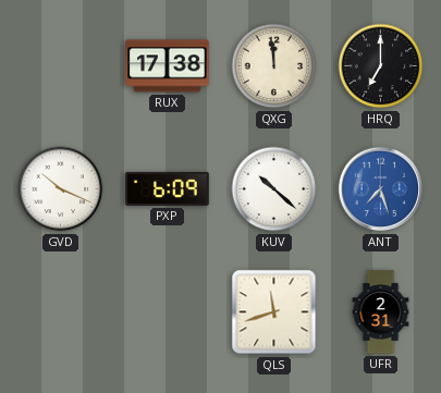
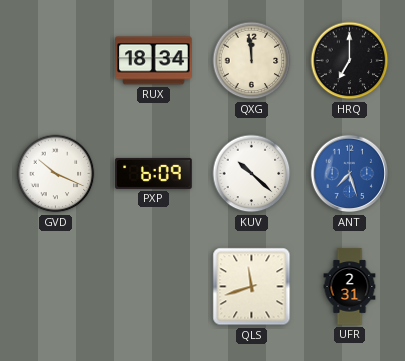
RUX: 17:38 -> 18:34 (154, 61)
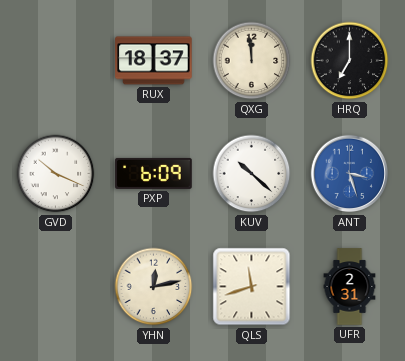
RUX: 18:34 -> 18:37 (154, 61)
ANT: 7:27 -> 3:27 (350, 174)
YHN: none -> 12:13 (154, 287)
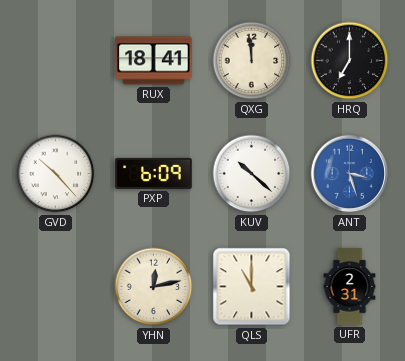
RUX: 18:37 -> 18:41 (154, 61)
GVD: 10:19 -> 10:23 (56, 174)
QLS: 11:42 -> 11:00 (252, 287)
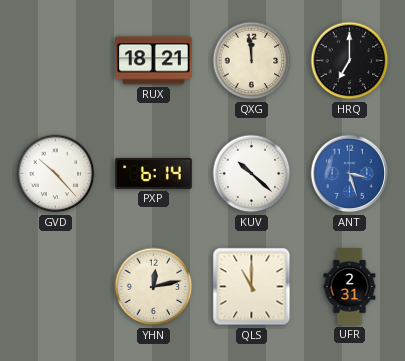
RUX: 18:41 -> 18:21 (154, 61)
PXP: 6:09 -> 6:14 (154, 173)
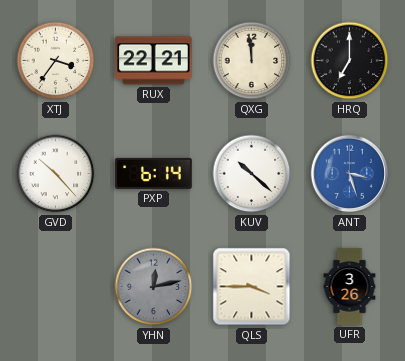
XTJ: none -> 3:36 (56, 61)
RUX: 18:21 -> 22:21 (154, 61)
YHN dial: cream -> grey (154, 287)
QLS: 11:00 -> 3:45 (252, 287)
UFR: 2:31 -> 3:26 (350, 287)
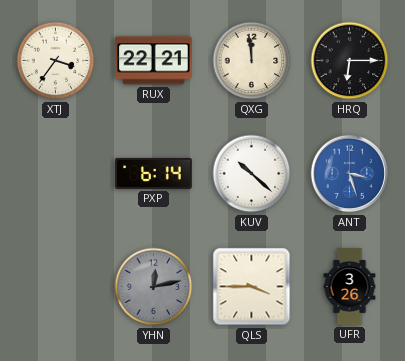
HRQ: 7:00 -> 6:15 (350, 61)
GVD: 10:23 -> none (56, 174)
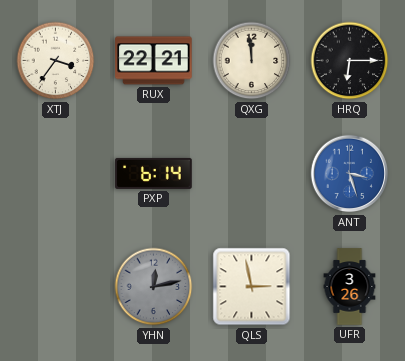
KUV: 10:22 -> none (252, 174)
QLS: 3:45 -> 2:58 (252, 287)
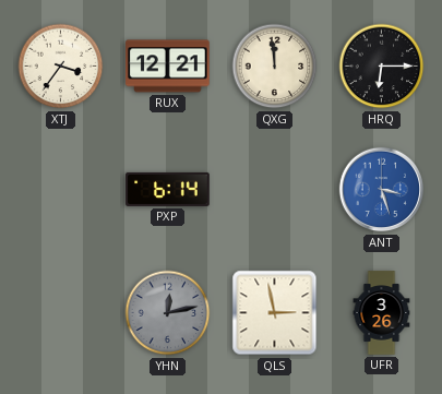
RUX: 22:21 -> 12:21 (168, 67)
